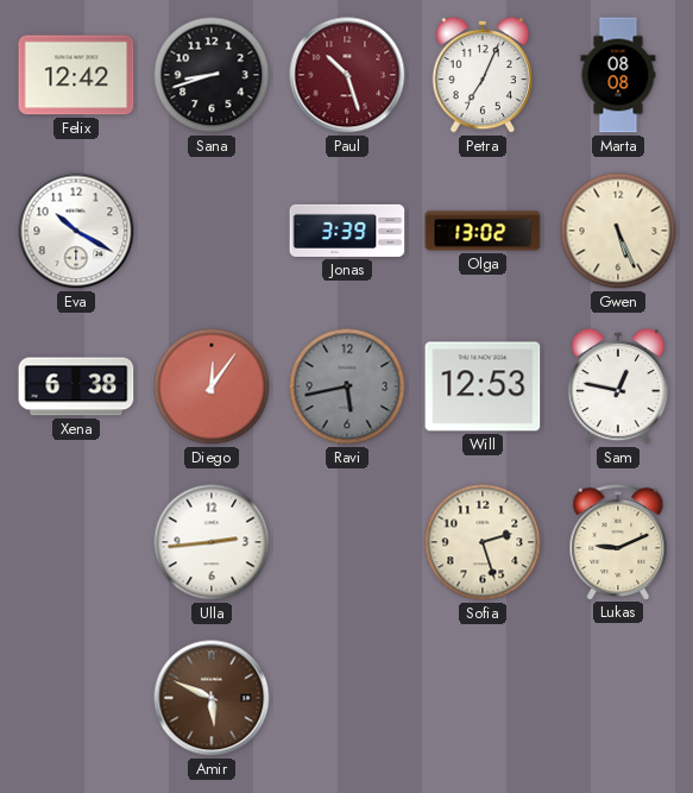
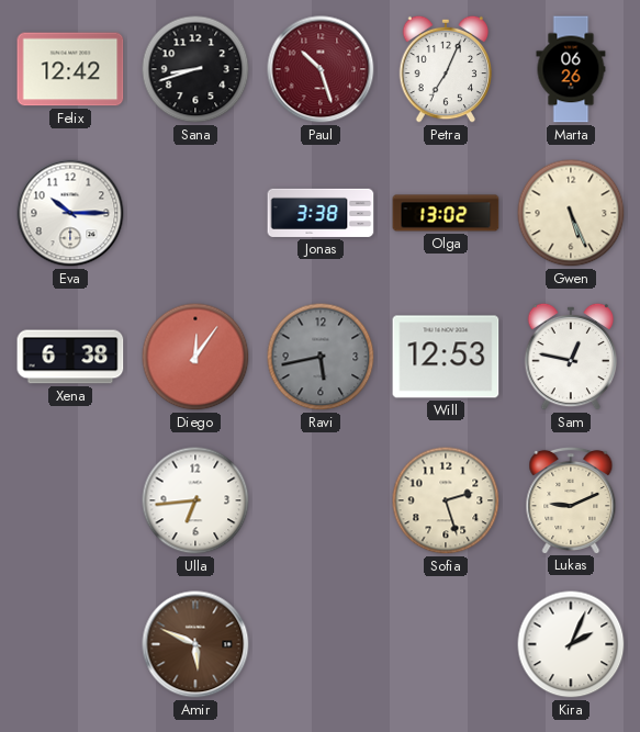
Marta: 08:08 -> 06:26 (571, 69)
Eva: 10:20 -> 10:15 (70, 213)
Jonas: 3:39 -> 3:38 (321, 213)
Ulla: 2:44 -> 6:44 (195, 500)
Kira: none -> 2:04 (571, 644)
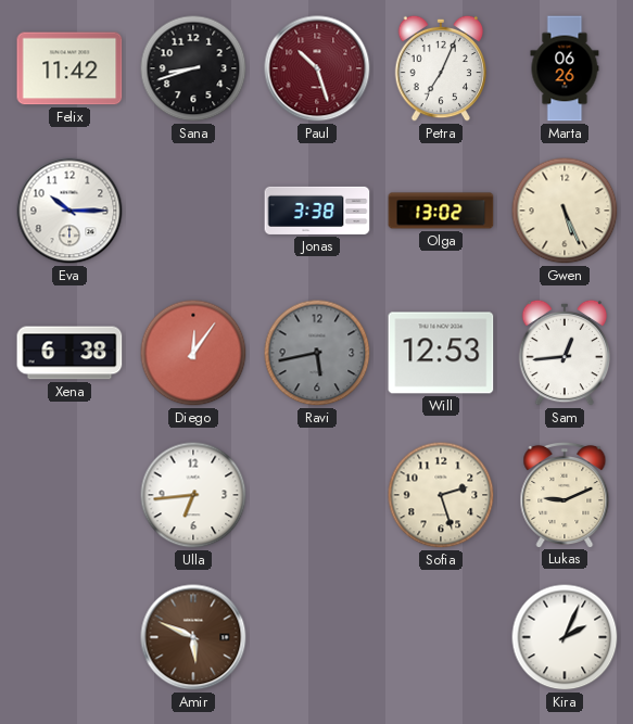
Felix: 12:42 -> 11:42 (69, 68)
Sam: 12:47 -> 12:44 (565, 353)
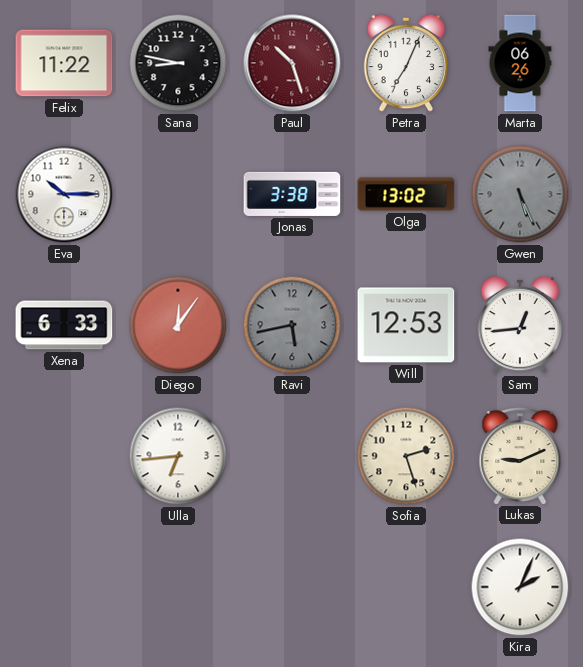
Felix: 11:42 -> 11:22 (64, 63)
Sana: 8:42 -> 8:47 (178, 63)
Gwen dial: cream -> grey (520, 194)
Xena: 6:38 -> 6:33 (64, 325)
Amir: 5:49 -> none (193, 637)
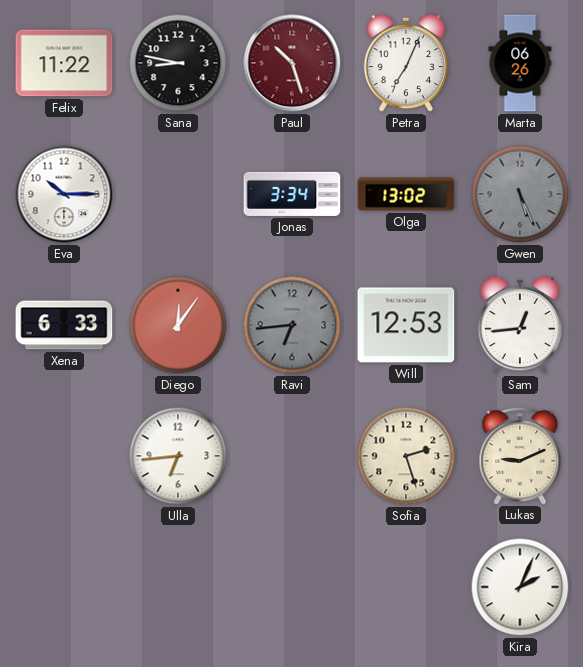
Jonas: 3:38 -> 3:34 (292, 194)
Ravi: 5:43 -> 6:44 (292, 325)
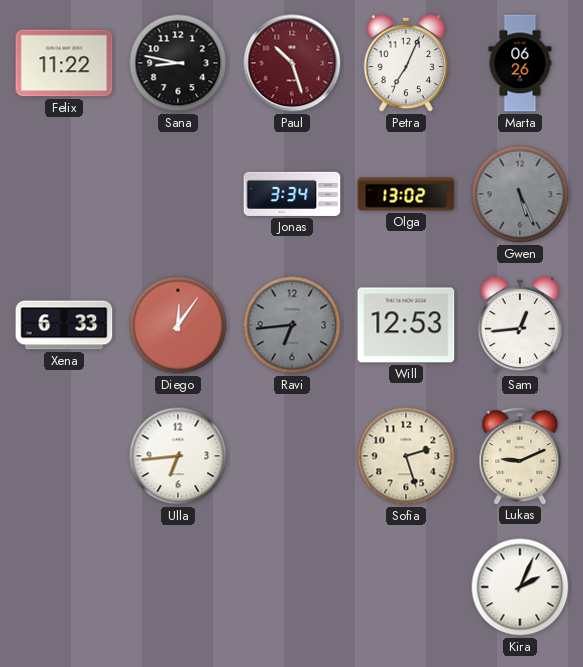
Eva: 10:15 -> none (64, 194)
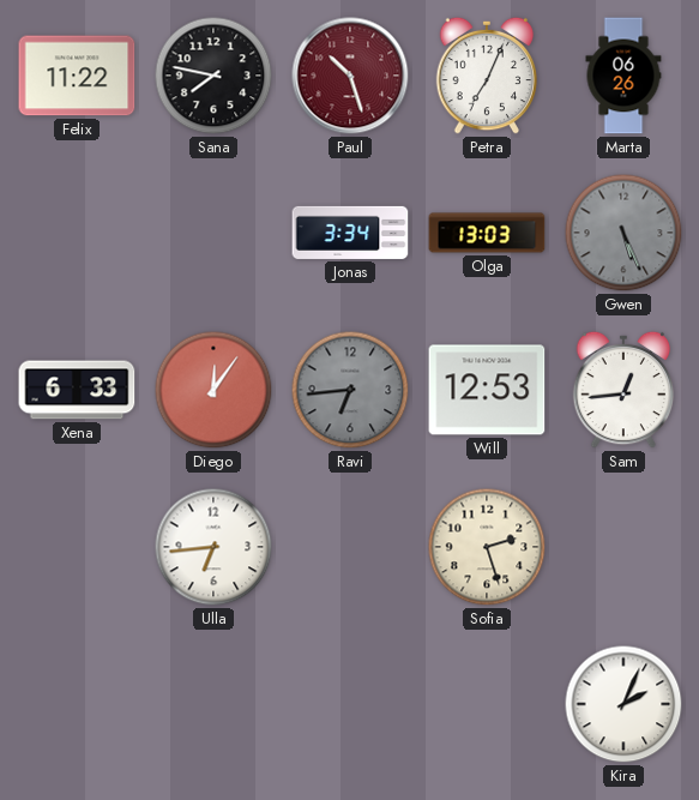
Sana: 8:47 -> 7:47 (213, 76)
Olga: 13:02 -> 13:03 (487, 233)
Lukas: 9:11 -> none (520, 455)
